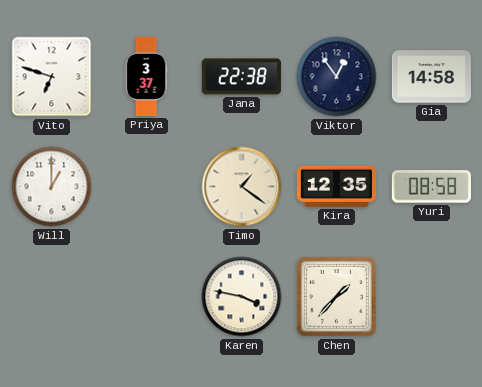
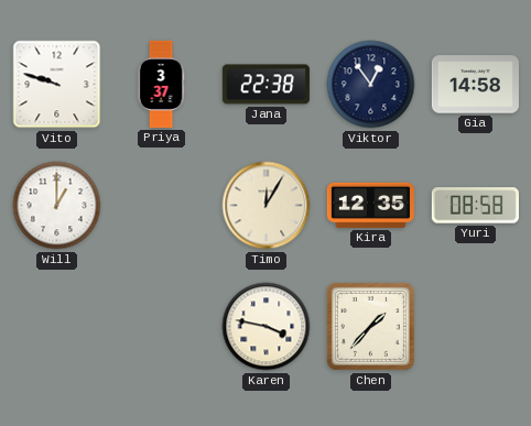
Vito: 6:48 -> 9:48 (57, 85)
Timo: 1:21 -> 12:05 (267, 206)
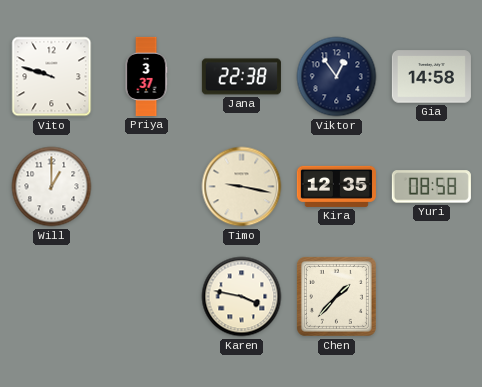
Timo: 12:05 -> 9:17 (242, 187)
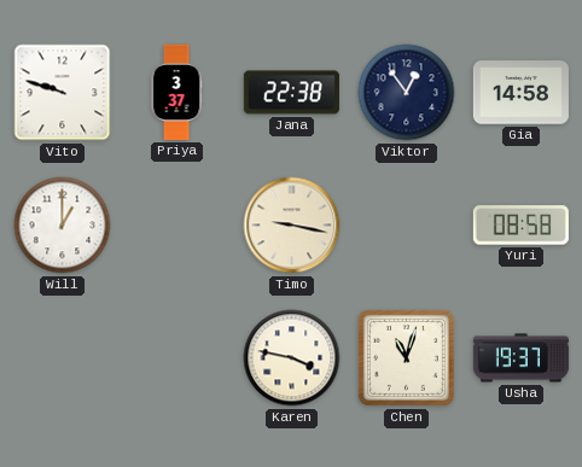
Kira: 12:35 -> none (336, 186)
Chen: 1:37 -> 11:03 (406, 357)
Usha: none -> 19:37 (520, 358)
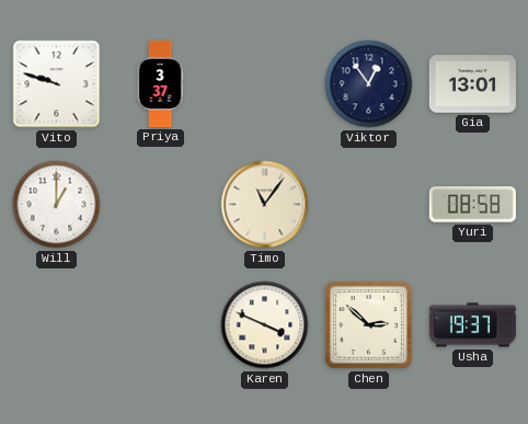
Jana: 22:38 -> none (291, 93)
Gia: 14:58 -> 13:01 (472, 84)
Timo: 9:17 -> 11:06 (265, 205)
Karen: 3:47 -> 3:49 (265, 325)
Chen: 11:03 -> 2:52 (368, 324)
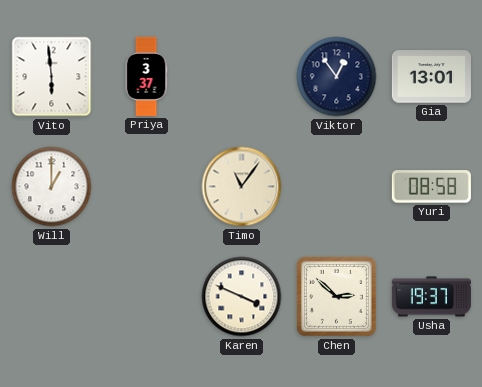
Vito: 9:48 -> 5:59 (52, 77)
